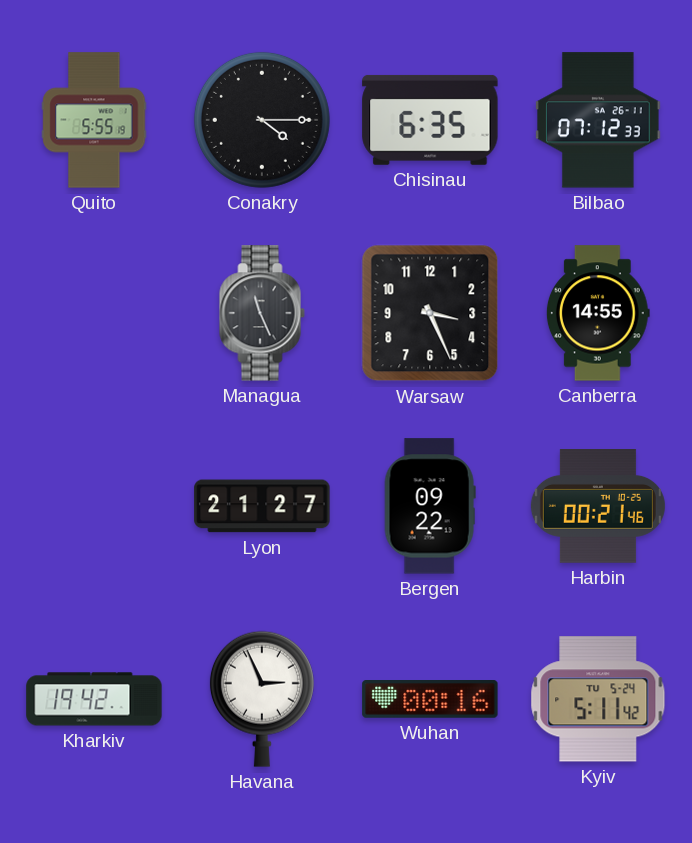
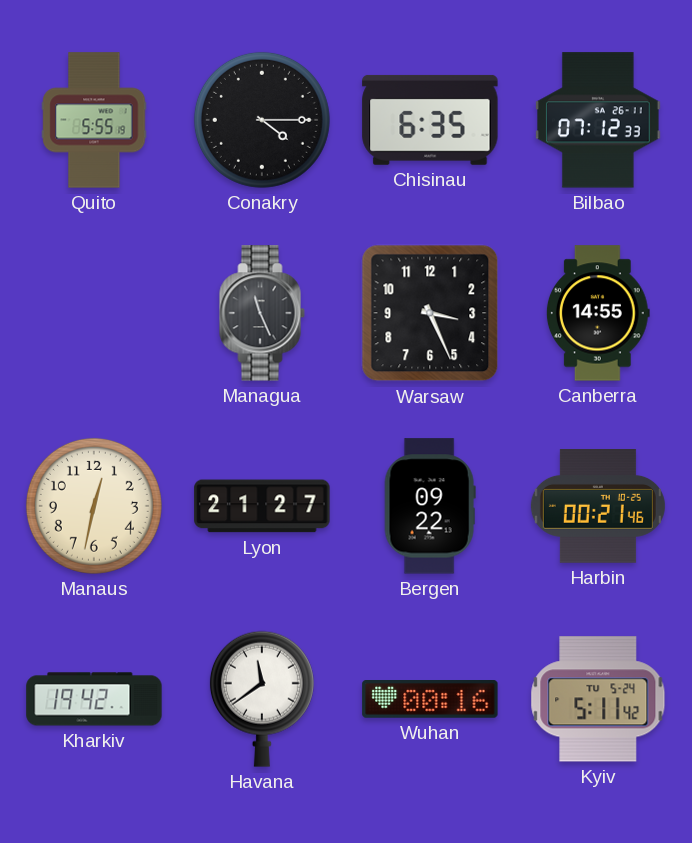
Manaus: none -> 12:32 (94, 506)
Havana: 2:56 -> 11:39 (262, 699)
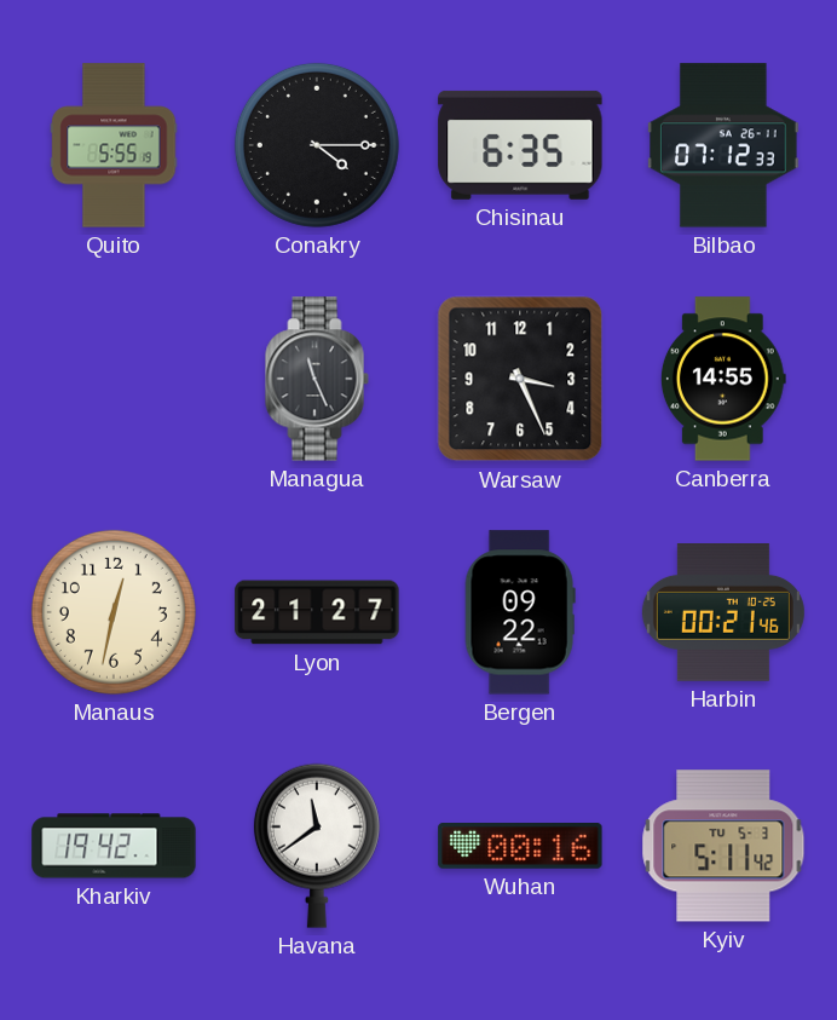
Kyiv date: TU 5-24 -> TU 5-3 (723, 846)
